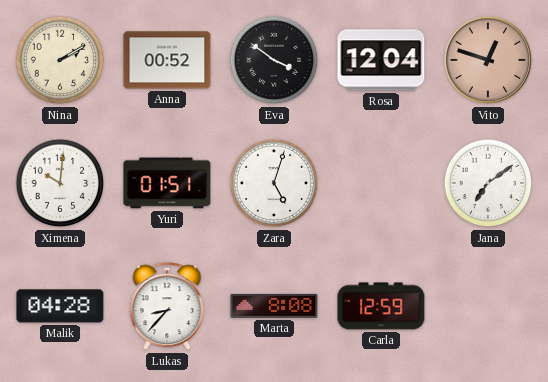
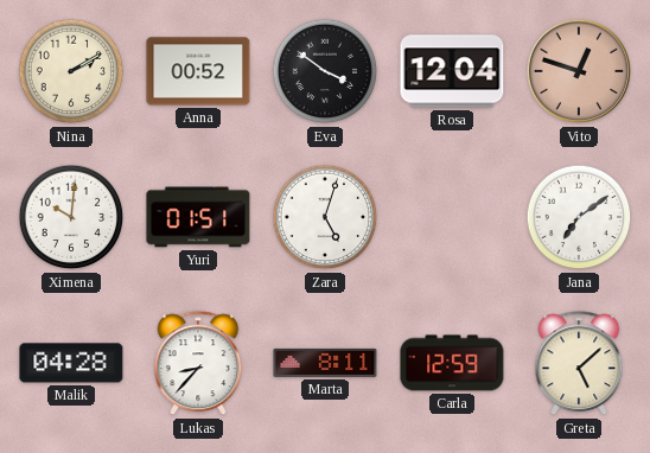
Marta: 8:08 -> 8:11 (325, 363)
Greta: none -> 5:08 (579, 364)
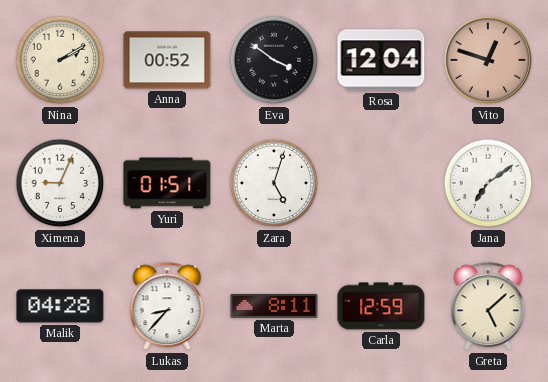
Ximena: 10:01 -> 9:04 (60, 183)
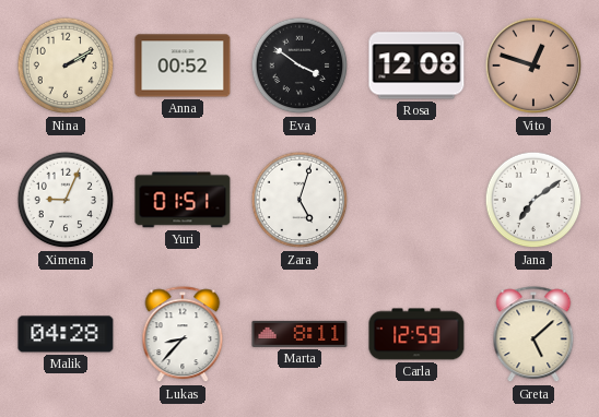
Rosa: 12:04 -> 12:08 (416, 65)
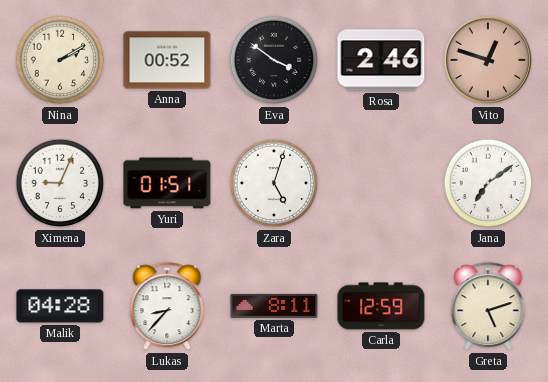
Rosa: 12:08 -> 2:46 (381, 60)
Greta: 5:08 -> 5:12 (488, 307)
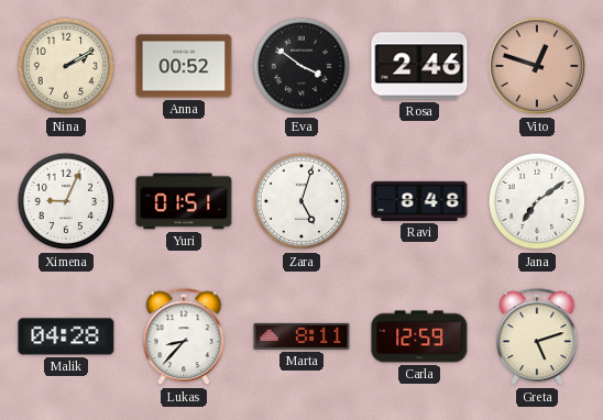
Ravi: none -> 8:48 (419, 201)
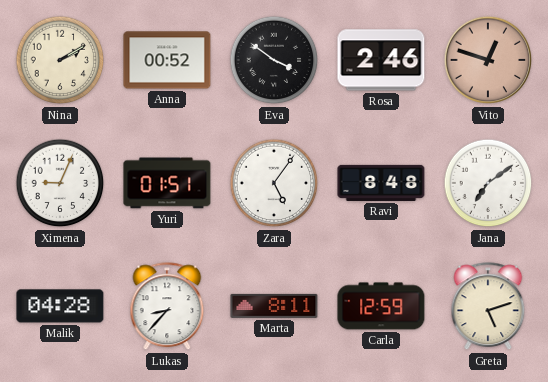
Zara: 5:03 -> 5:06 (274, 183)
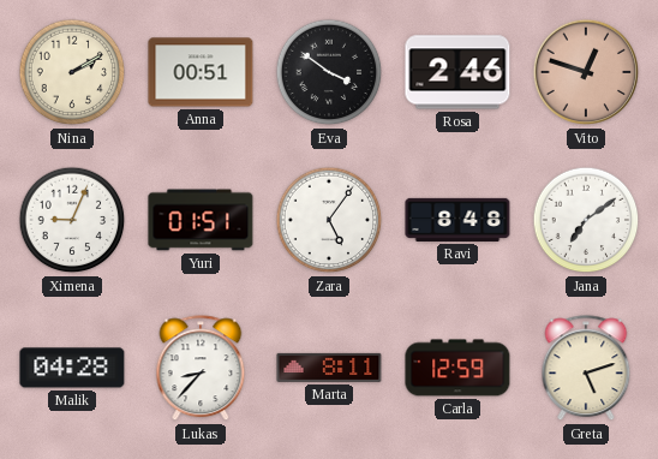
Anna: 00:52 -> 00:51 (201, 72)
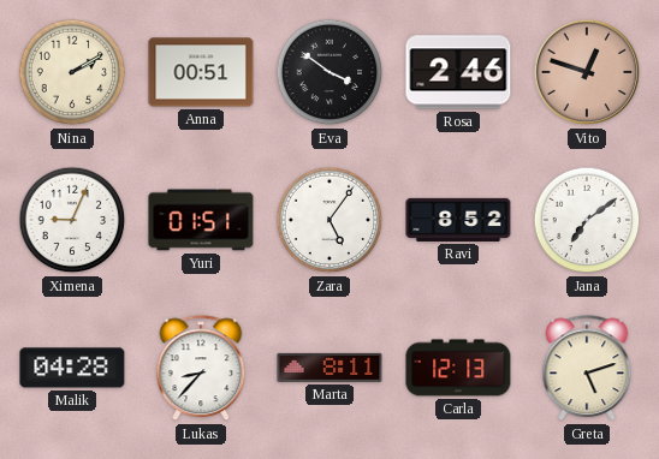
Ravi: 8:48 -> 8:52 (458, 220)
Carla: 12:59 -> 12:13 (458, 368)
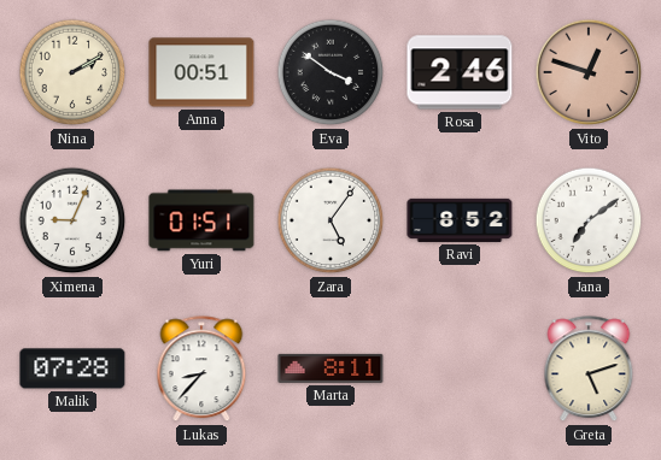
Malik: 04:28 -> 07:28 (72, 368)
Carla: 12:13 -> none (458, 368)
